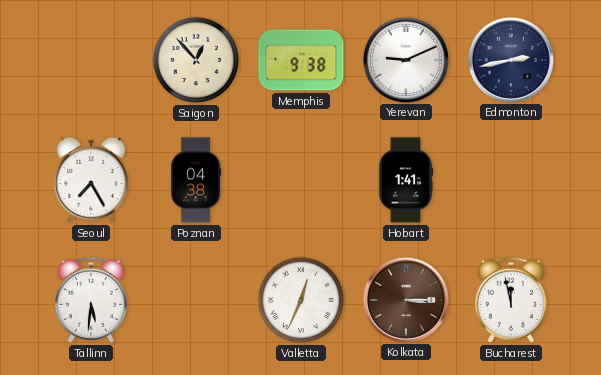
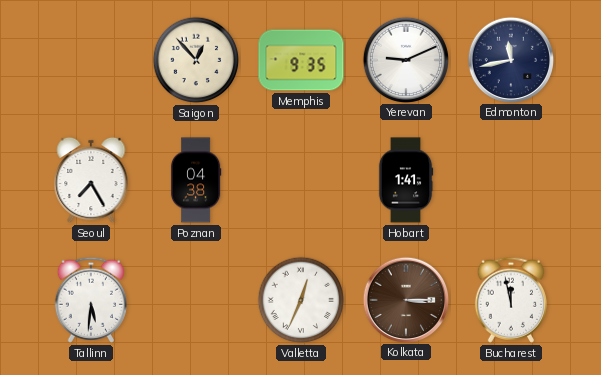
Memphis: 9:38 -> 9:35 (301, 60)
Edmonton: 2:43 -> 11:43 (510, 59)
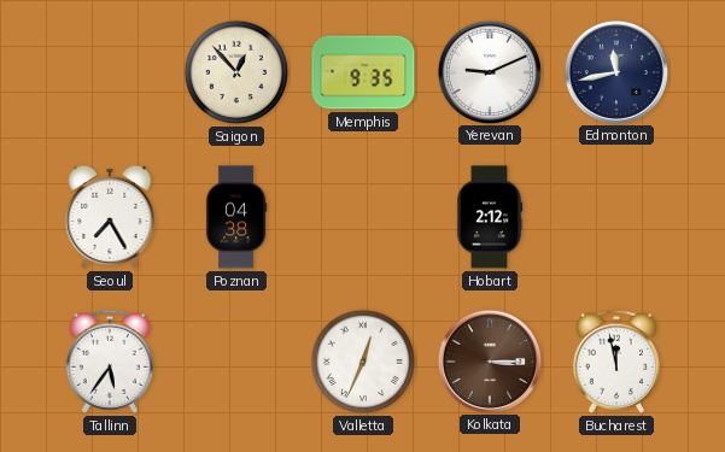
Hobart: 1:41 -> 2:12 (490, 217)
Tallinn: 5:31 -> 5:36 (110, 362)
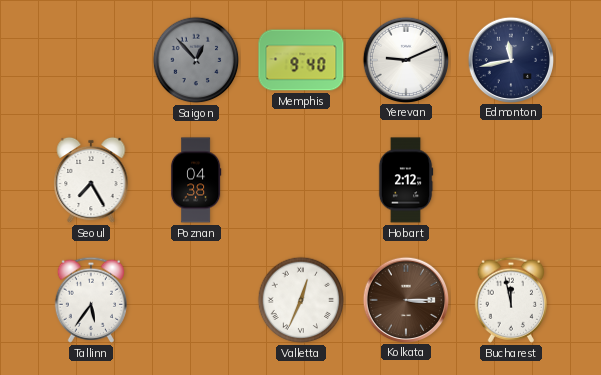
Saigon dial: cream -> grey (196, 60)
Memphis: 9:35 -> 9:40 (301, 60)
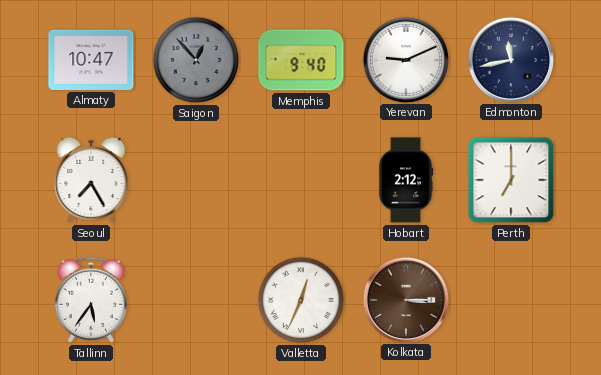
Almaty: none -> 10:47 (91, 60)
Poznan: 04:38 -> none (196, 180)
Perth: none -> 7:00 (511, 180)
Bucharest: 11:58 -> none (511, 300)
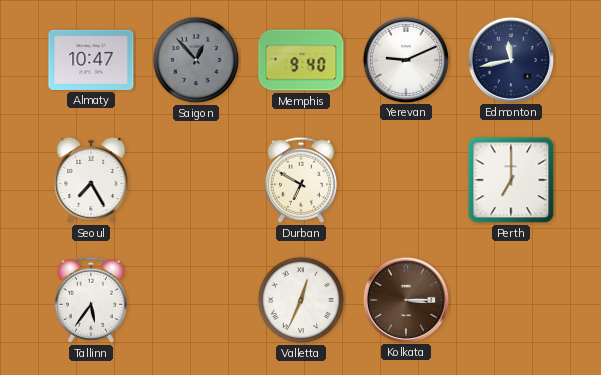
Durban: none -> 6:50 (301, 180)
Hobart: 2:12 -> none (406, 180)
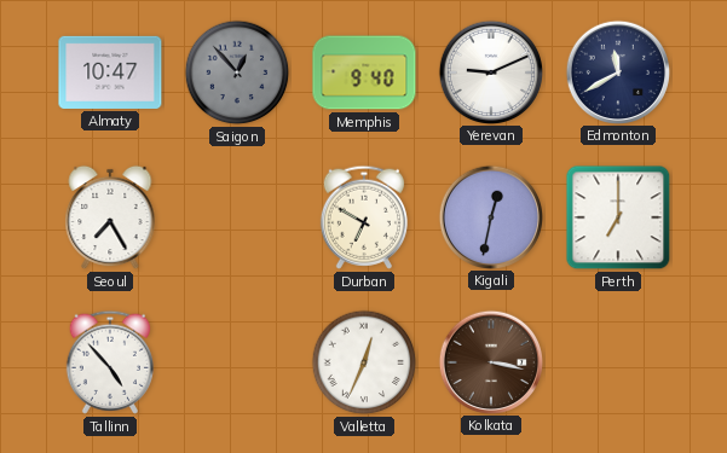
Edmonton: 11:43 -> 11:40 (617, 71)
Kigali: none -> 12:32 (490, 216)
Tallinn: 5:36 -> 4:53 (110, 362)
Kolkata: 3:15 -> 3:17 (490, 361)
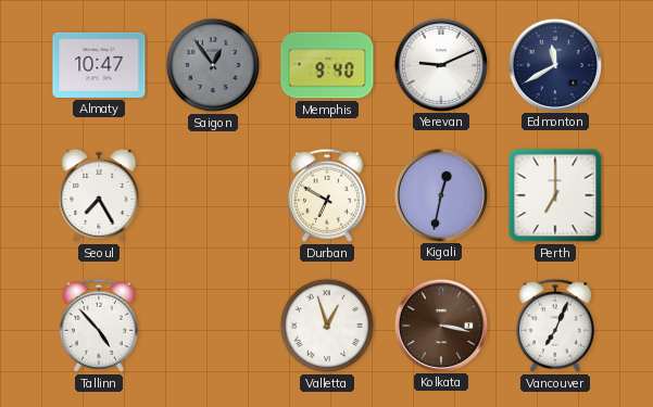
Saigon: 12:53 -> 12:54 (213, 65)
Valletta: 12:34 -> 12:57 (327, 326)
Vancouver: none -> 7:04 (555, 326)
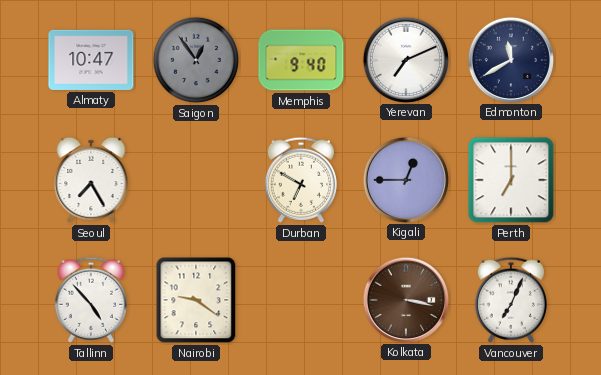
Yerevan: 9:11 -> 7:11 (405, 59)
Kigali: 12:32 -> 12:45 (405, 179)
Nairobi: none -> 9:21 (196, 300)
Valletta: 12:57 -> none (327, 326)
